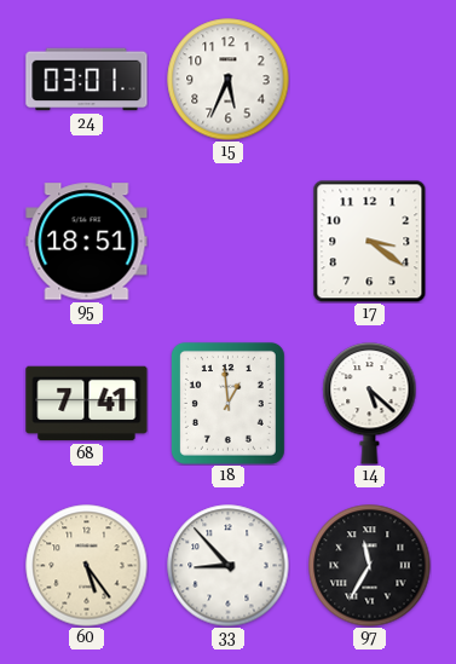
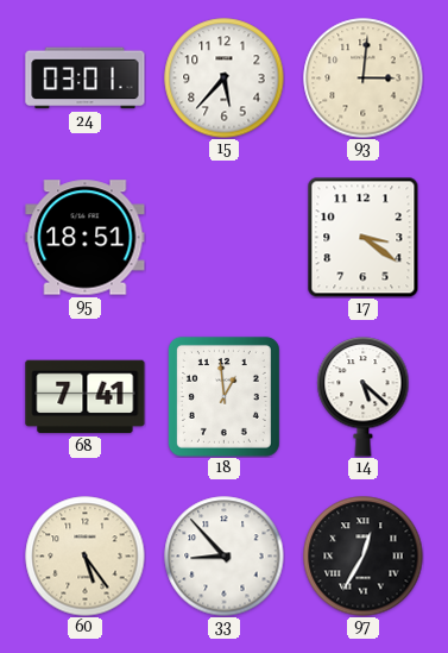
15: 5:34 -> 5:37 (225, 79)
93: none -> 3:01 (364, 79)
97: 11:35 -> 12:35 (364, 557)
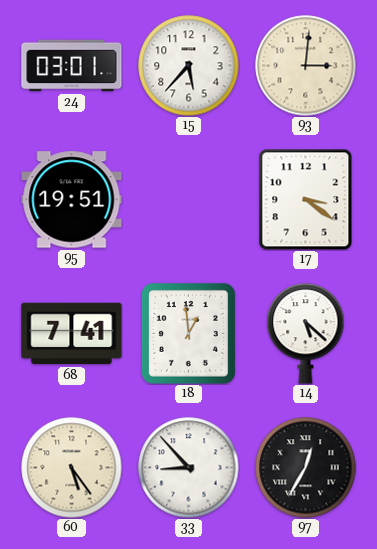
95: 18:51 -> 19:51 (72, 200)
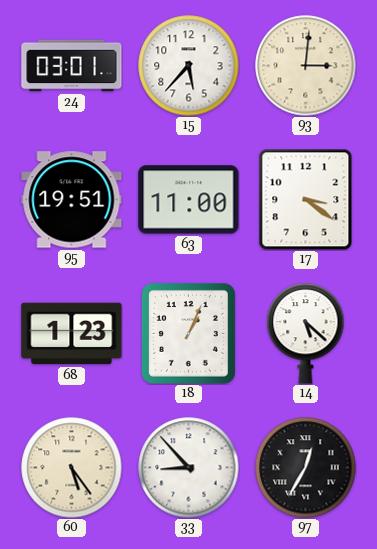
63: none -> 11:00 (189, 200)
68: 7:41 -> 1:23 (72, 334)
18: 12:59 -> 1:04 (188, 333)
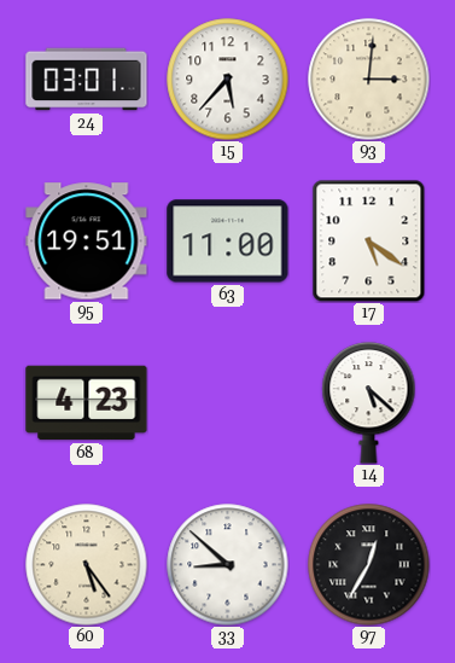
17: 3:21 -> 5:21 (369, 240)
68: 1:23 -> 4:23 (87, 403)
18: 1:04 -> none (188, 333)
33: 8:53 -> 8:52 (228, 565)
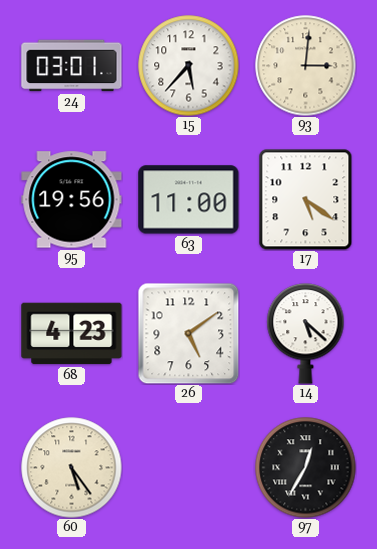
95: 19:51 -> 19:56 (72, 200)
26: none -> 5:09 (188, 333)
33: 8:52 -> none (228, 565)
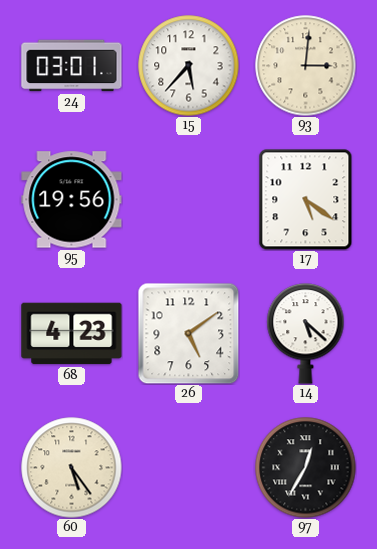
63: 11:00 -> none (189, 200)
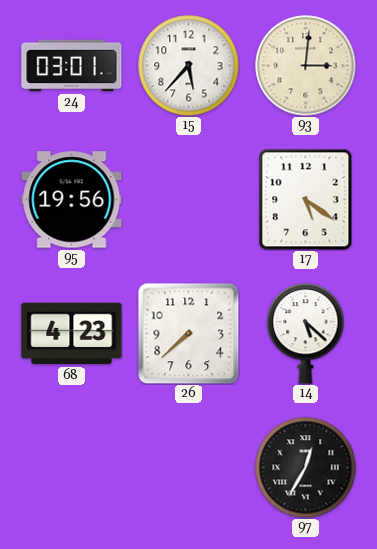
26: 5:09 -> 7:38 (188, 333)
60: 5:24 -> none (72, 468)
